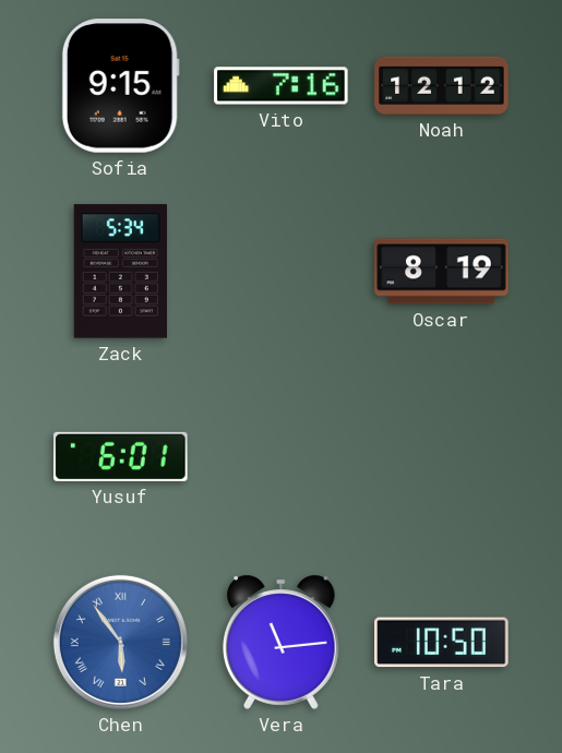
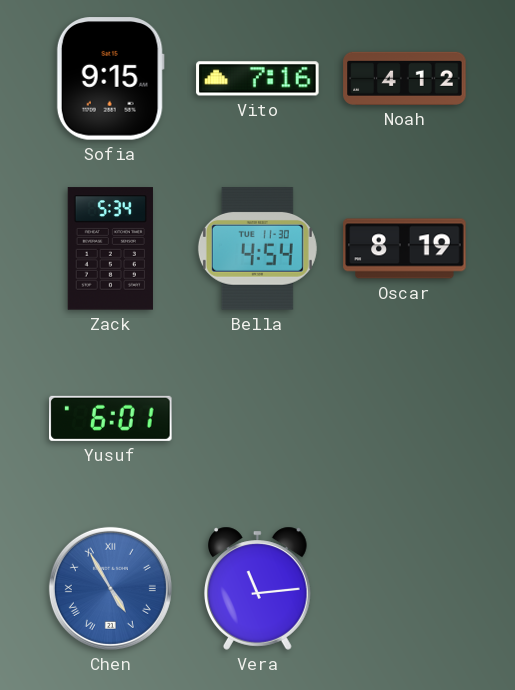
Noah: 12:12 -> 4:12 (405, 78)
Bella: none -> 4:54 (257, 249)
Chen: 5:54 -> 4:55 (110, 588)
Tara: 10:50 -> none (442, 643)
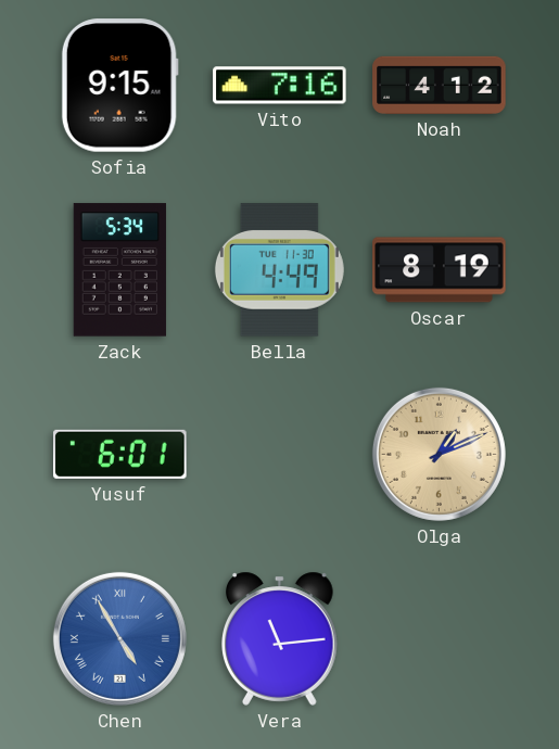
Bella: 4:54 -> 4:49 (279, 270)
Olga: none -> 1:11 (439, 454)
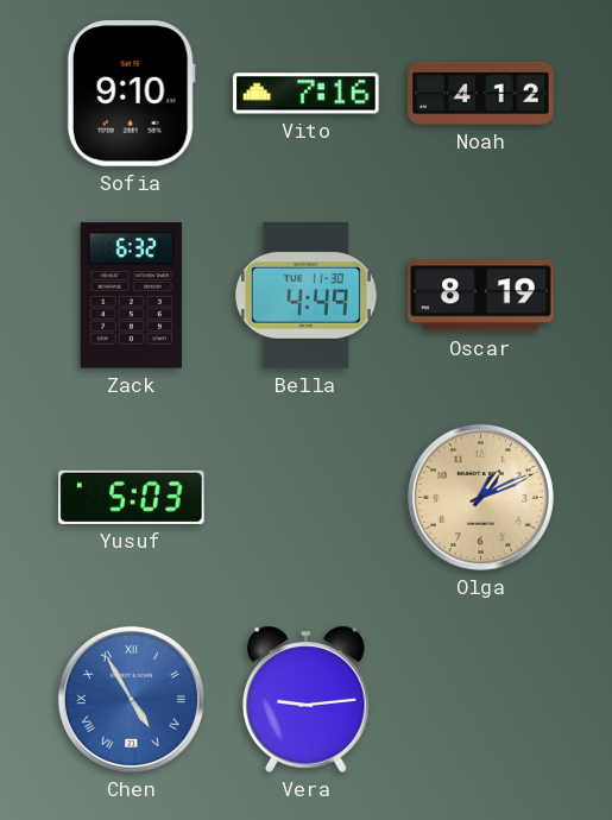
Sofia: 9:15 -> 9:10 (131, 94)
Zack: 5:34 -> 6:32 (131, 296)
Yusuf: 6:01 -> 5:03 (132, 497)
Vera: 11:14 -> 9:14 (307, 699)
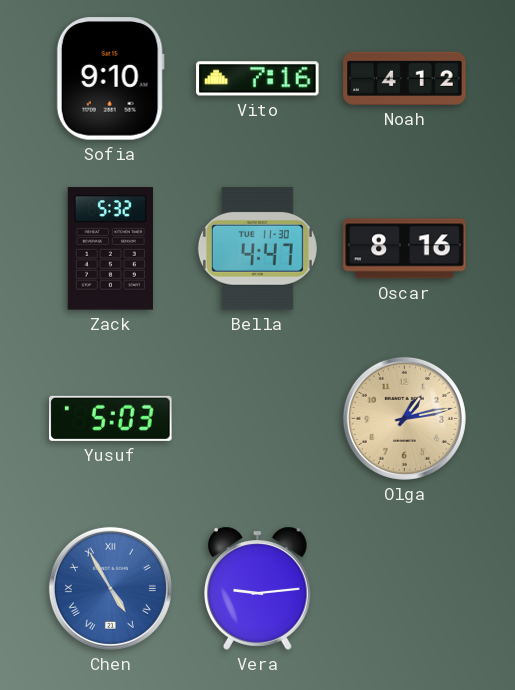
Zack: 6:32 -> 5:32 (110, 249)
Bella: 4:49 -> 4:47 (257, 249)
Oscar: 8:19 -> 8:16 (405, 249)
Olga: 1:11 -> 1:13 (404, 418)
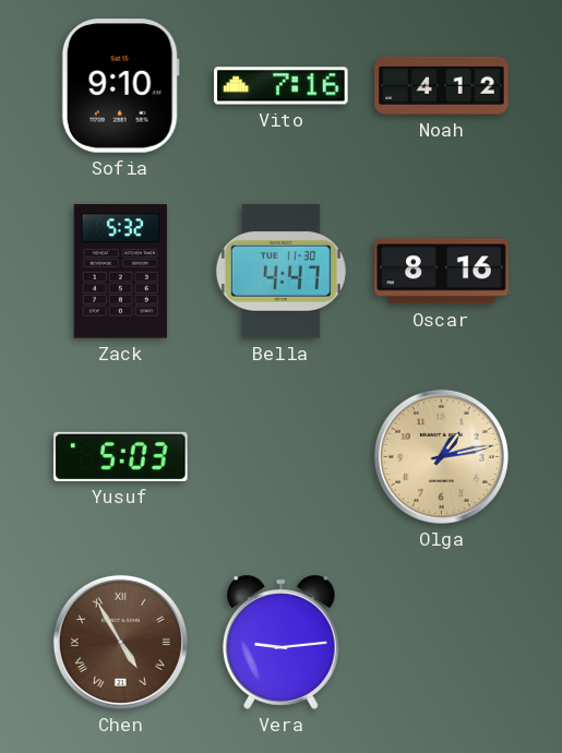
Chen dial: blue -> brown (120, 642)
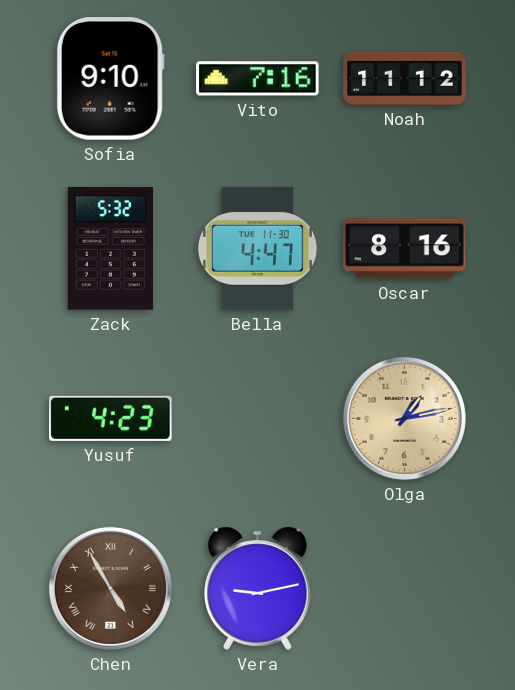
Noah: 4:12 -> 11:12 (405, 78)
Yusuf: 5:03 -> 4:23 (111, 418)
Vera: 9:14 -> 9:13 (258, 588)
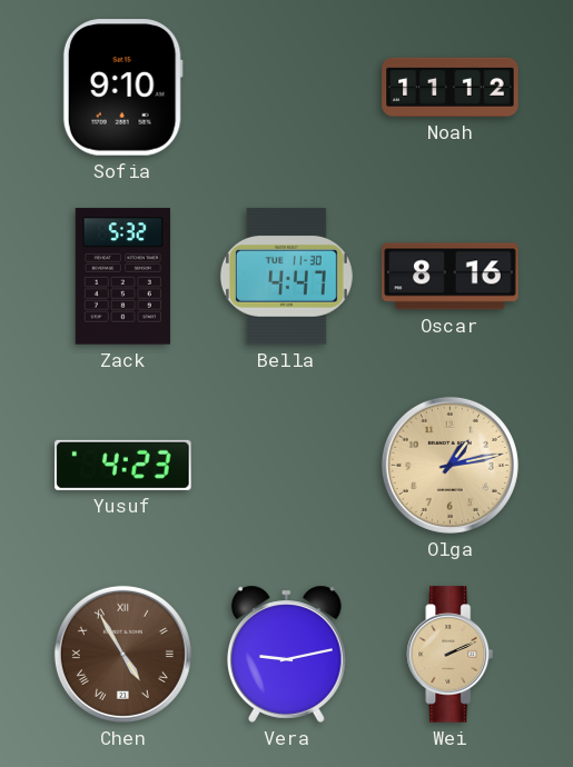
Vito: 7:16 -> none (258, 79)
Wei: none -> 2:11 (451, 655)
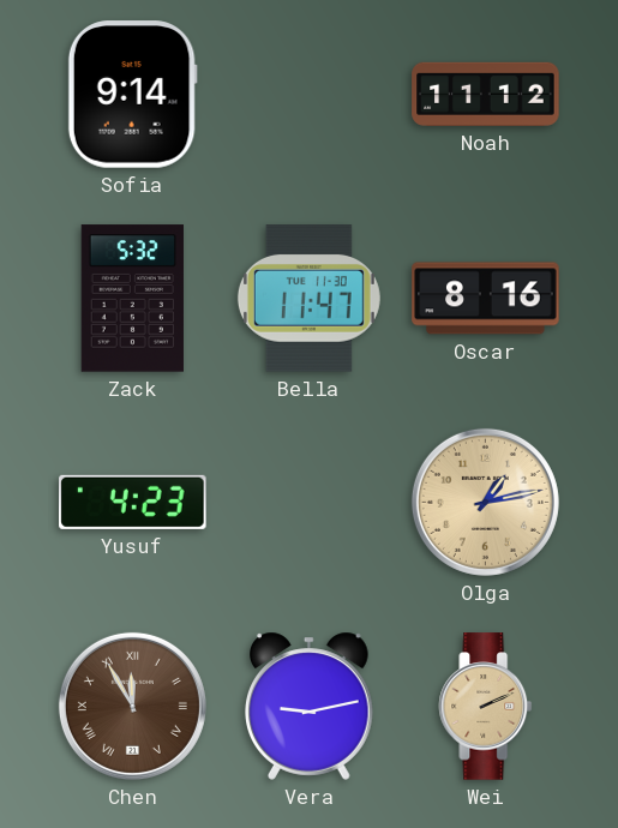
Sofia: 9:10 -> 9:14 (132, 95)
Bella: 4:47 -> 11:47 (308, 299)
Chen: 4:55 -> 11:55 (132, 706)
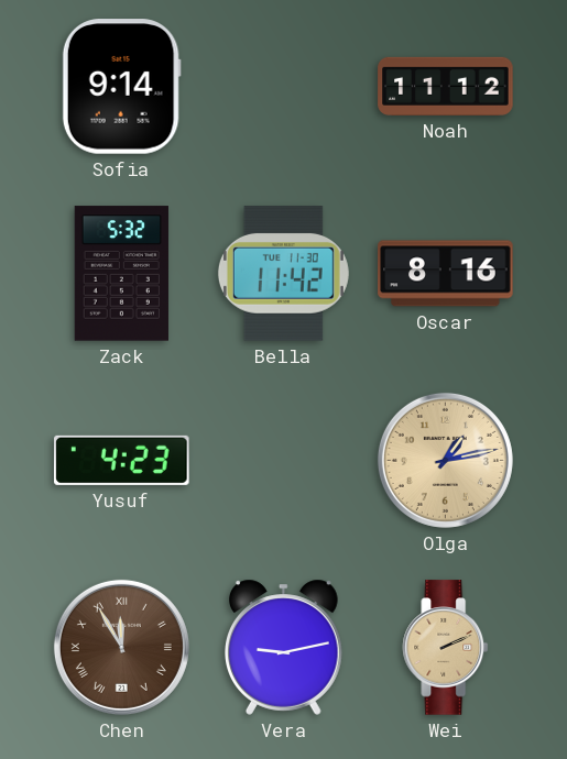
Bella: 11:47 -> 11:42 (283, 274)
